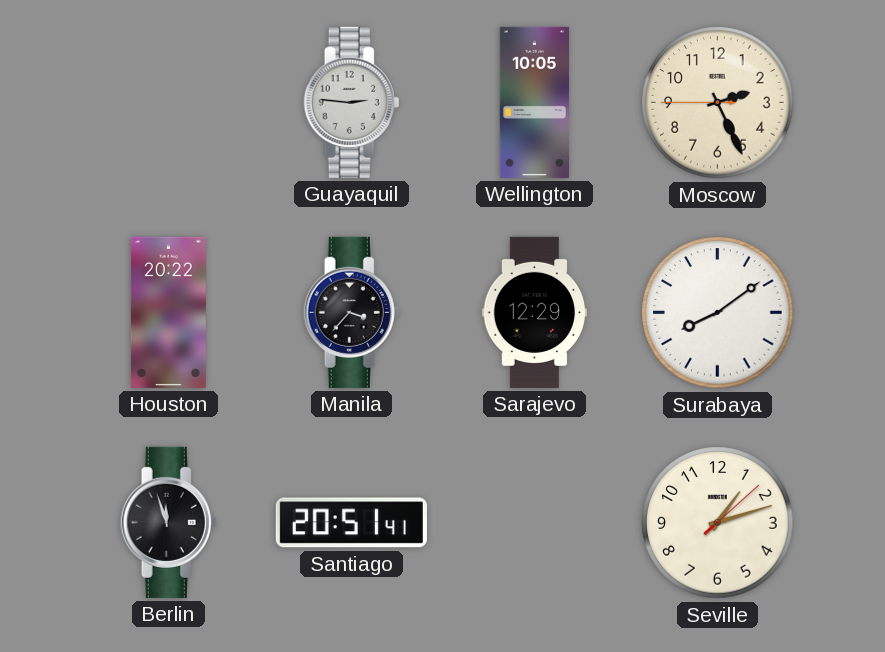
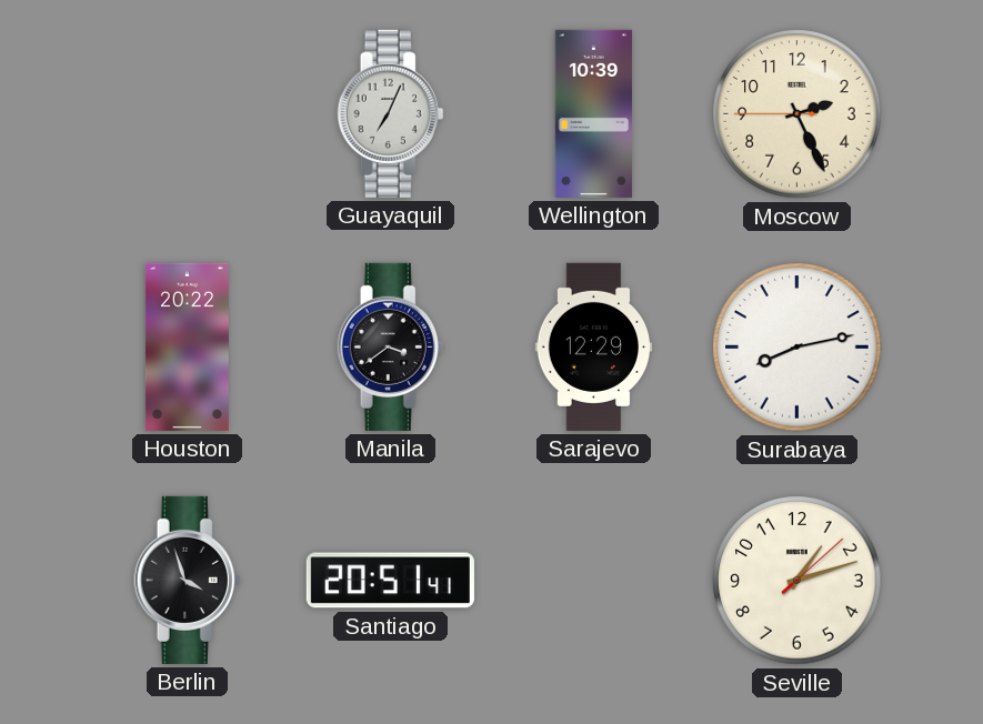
Guayaquil: 2:46 -> 7:04 (391, 113)
Wellington: 10:05 -> 10:39 (593, 113)
Manila: 3:37 -> 3:39 (391, 346)
Surabaya: 8:09 -> 8:13 (798, 348)
Berlin: 11:57 -> 3:57 (188, 580)
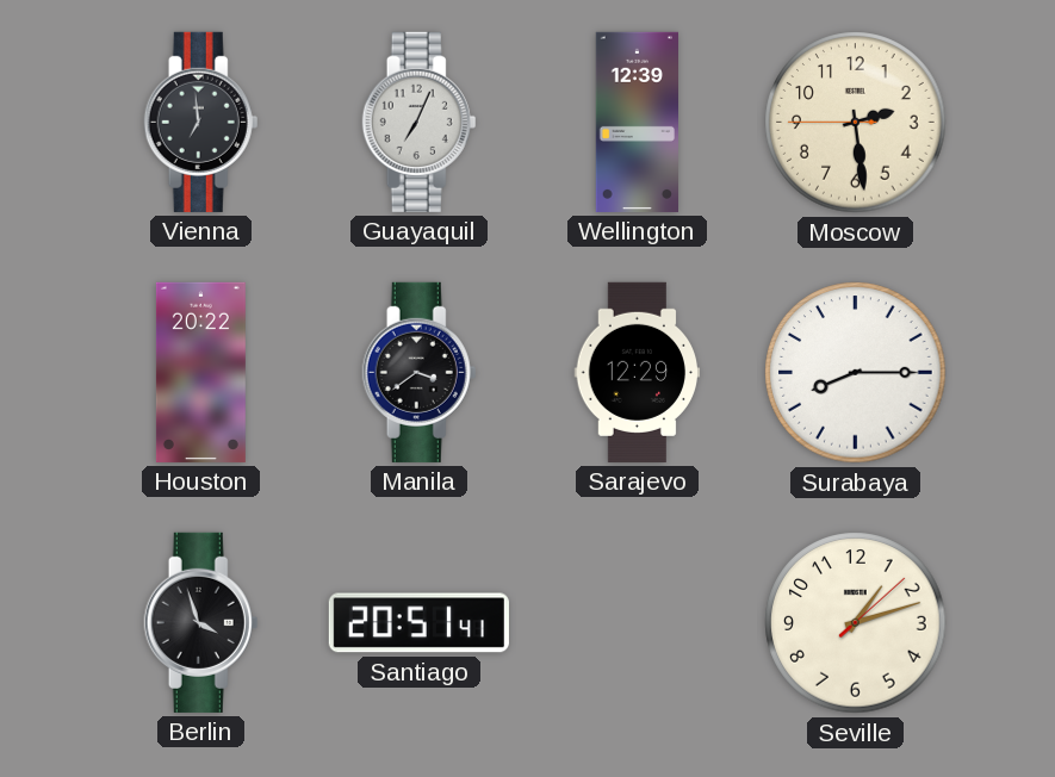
Vienna: none -> 6:59 (201, 122)
Wellington: 10:39 -> 12:39 (637, 122)
Moscow: 2:25 -> 2:28 (856, 123)
Surabaya: 8:13 -> 8:15 (856, 373)
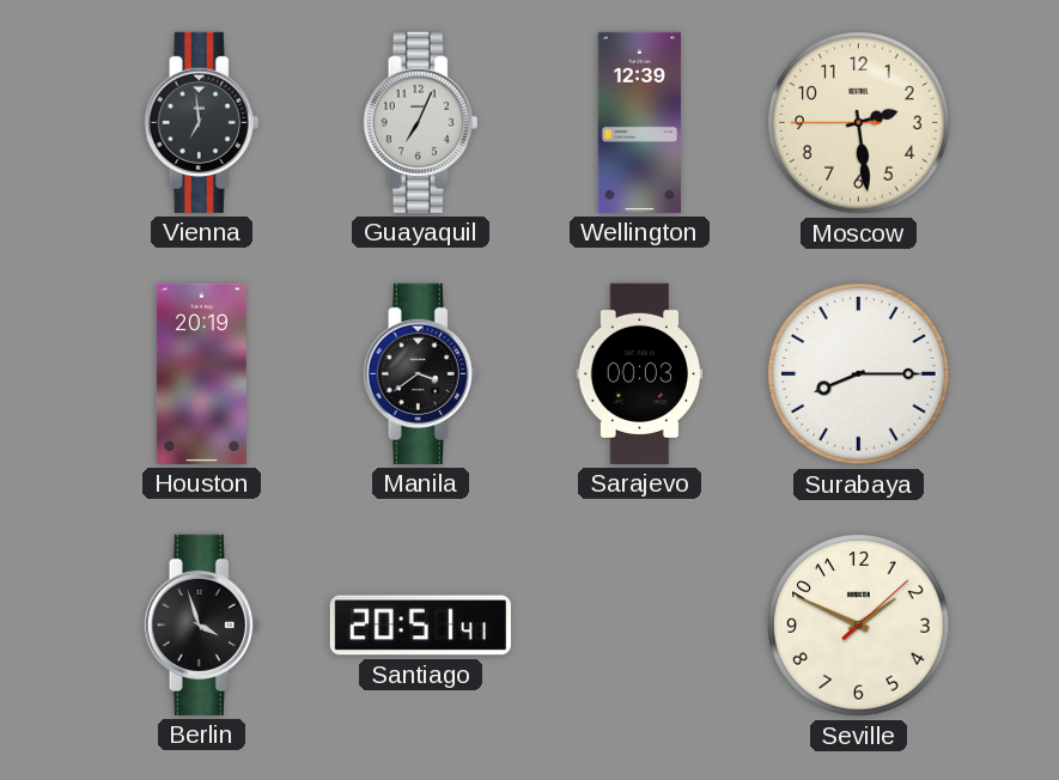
Houston: 20:22 -> 20:19 (201, 373)
Sarajevo: 12:29 -> 00:03 (640, 373)
Seville: 1:12 -> 1:49 (859, 626)
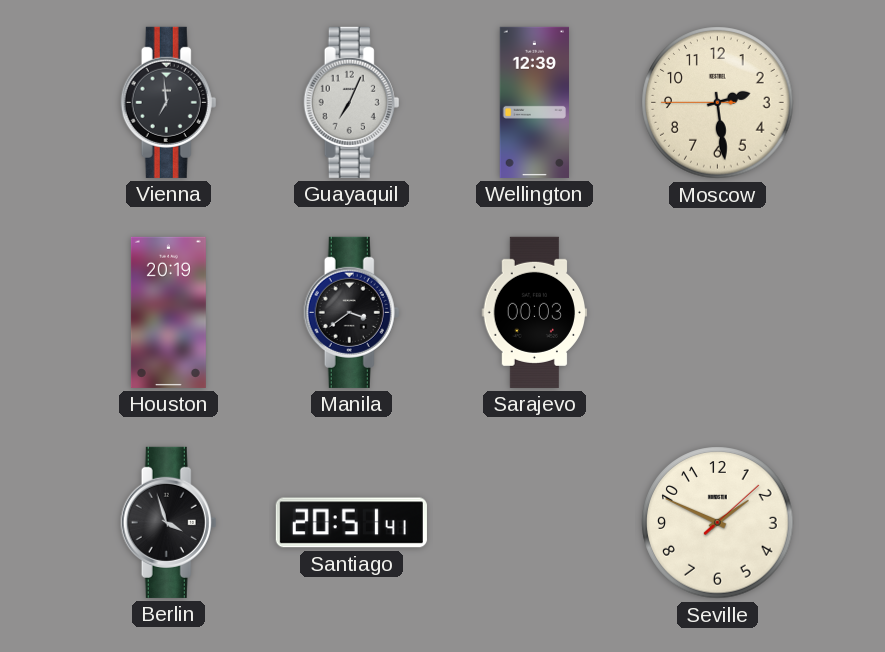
Surabaya: 8:15 -> none (859, 374)
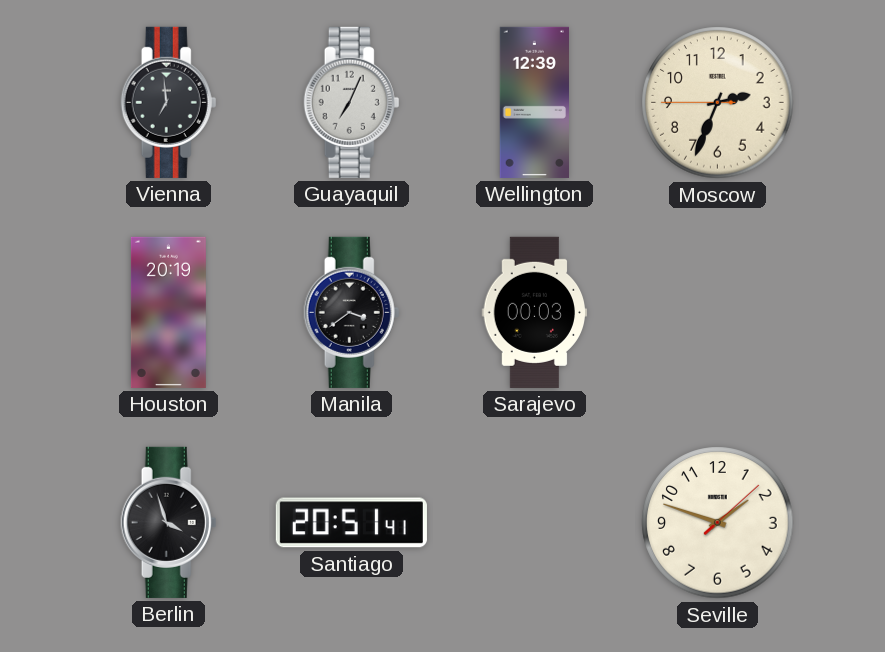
Moscow: 2:28 -> 2:33 (718, 103)
Seville: 1:49 -> 1:48 (718, 523)
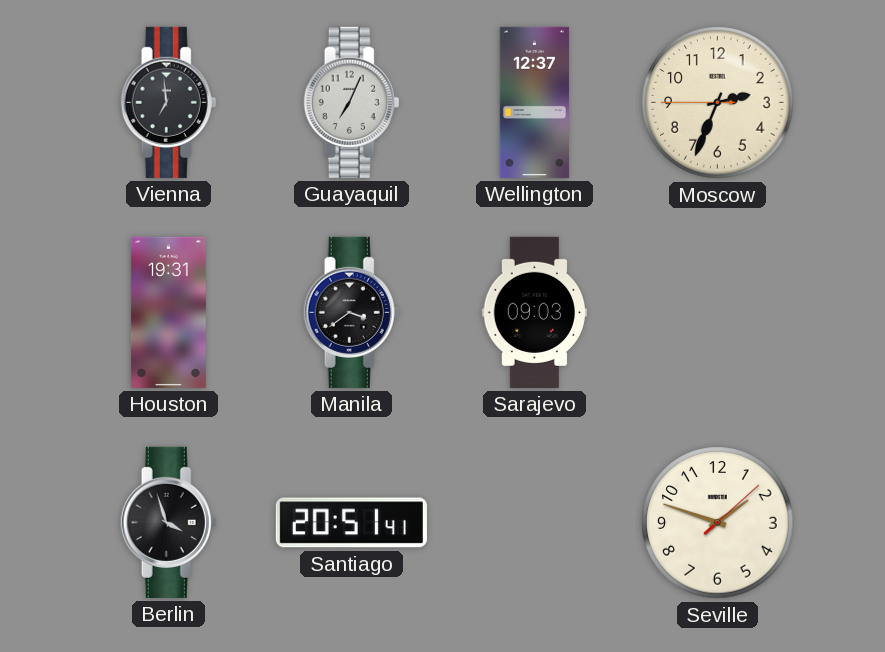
Wellington: 12:39 -> 12:37 (534, 102)
Houston: 20:19 -> 19:31 (168, 312)
Sarajevo: 00:03 -> 09:03 (535, 312)
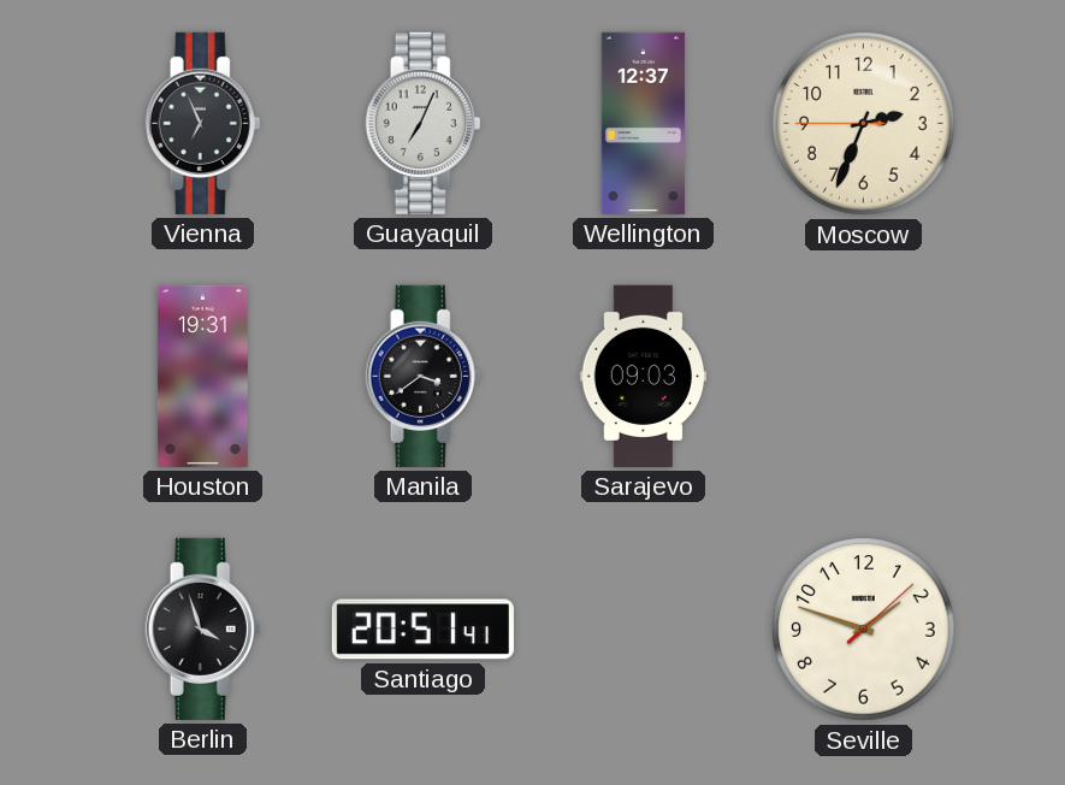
Vienna: 6:59 -> 6:56 (203, 123)
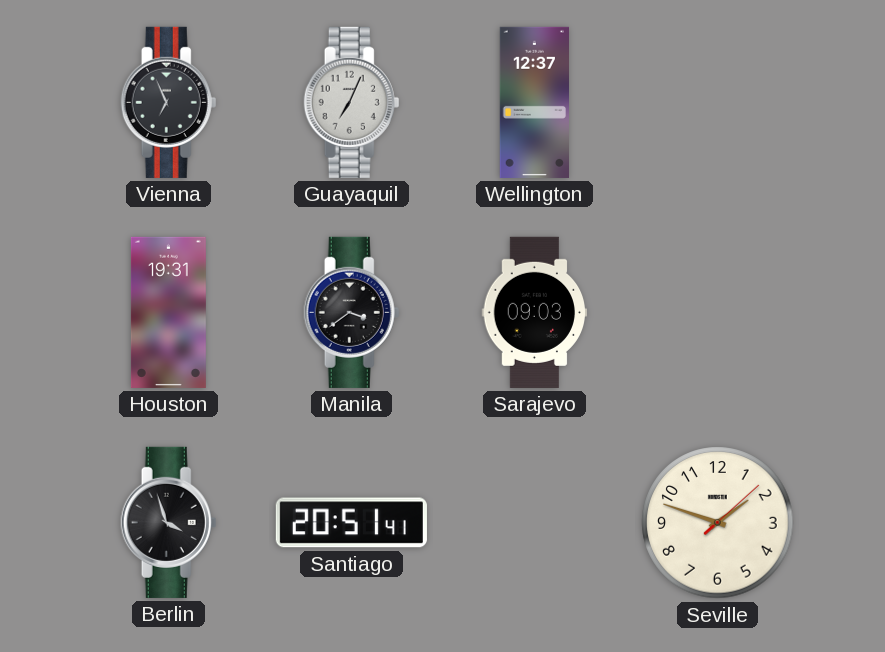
Moscow: 2:33 -> none (864, 124)
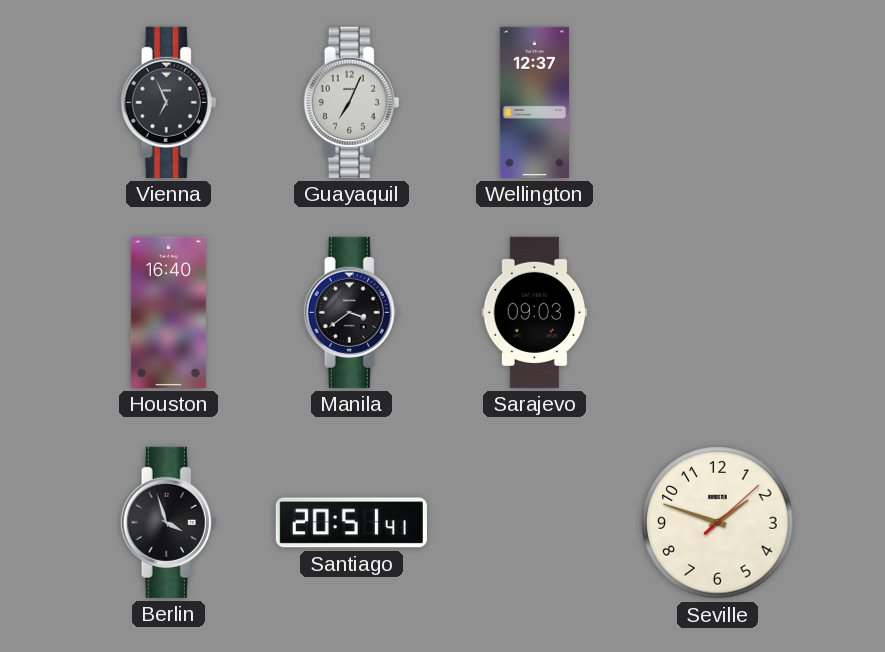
Houston: 19:31 -> 16:40 (168, 312)
